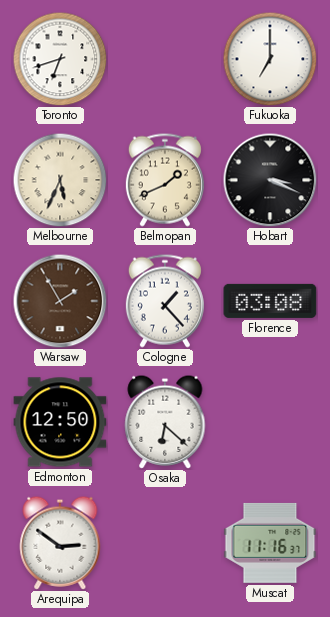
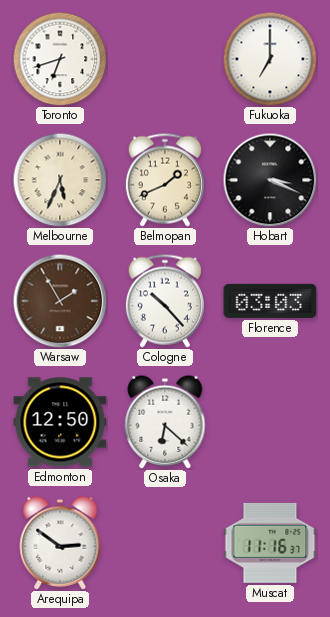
Cologne: 1:23 -> 10:23 (165, 301)
Florence: 03:08 -> 03:03 (270, 301)
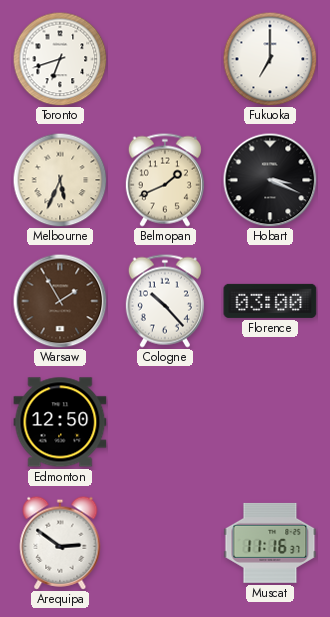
Florence: 03:03 -> 03:00 (270, 301)
Osaka: 6:22 -> none (165, 422)
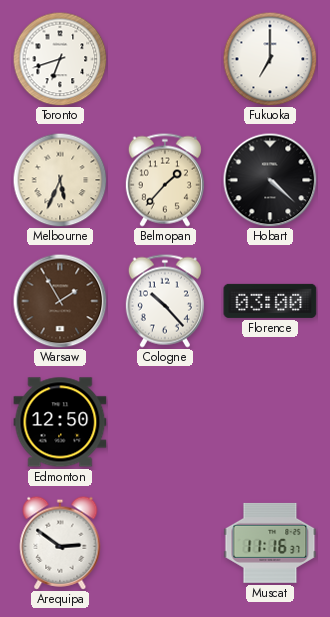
Belmopan: 1:41 -> 1:37 (165, 180)
Hobart: 3:19 -> 4:22 (270, 180)
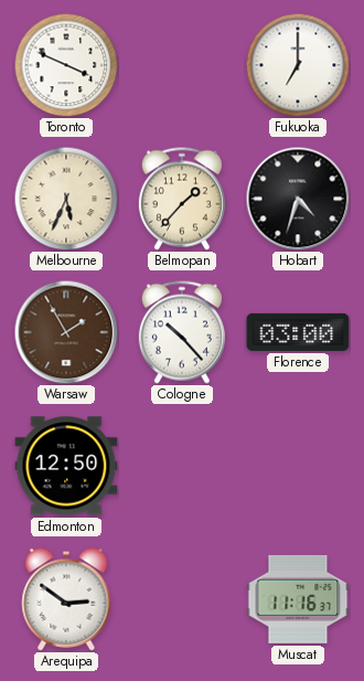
Toronto: 6:42 -> 3:49 (66, 65)
Hobart: 4:22 -> 4:33 (298, 199)
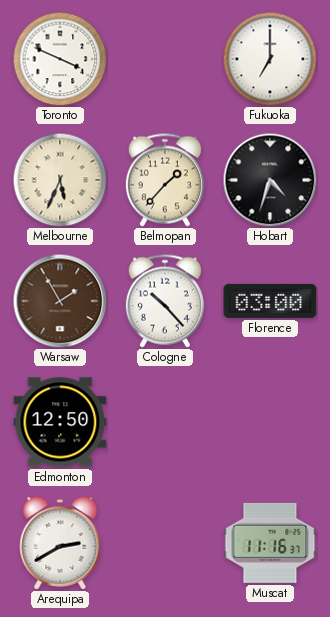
Arequipa: 2:51 -> 2:40 (60, 543)
